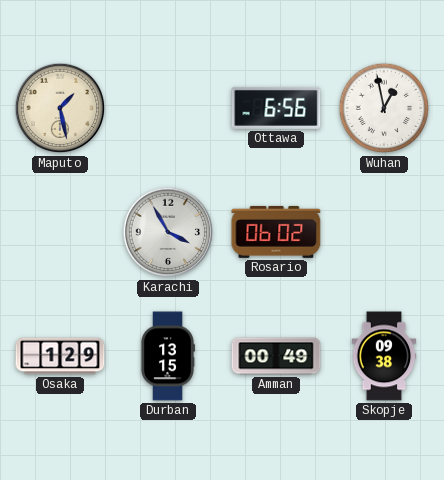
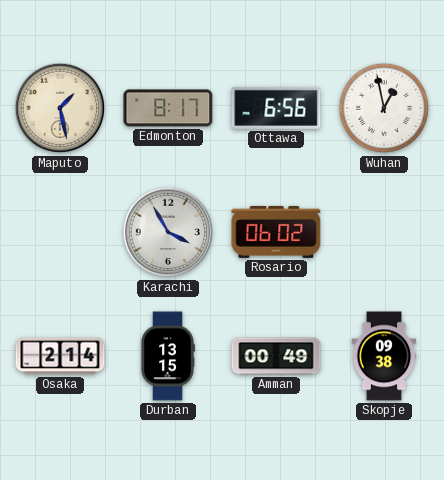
Edmonton: none -> 8:17 (168, 108)
Osaka: 1:29 -> 2:14 (60, 356)
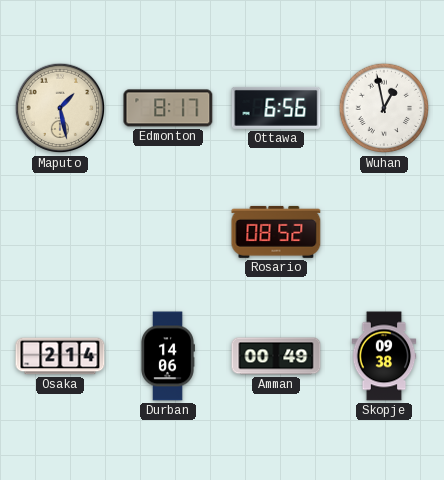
Karachi: 3:55 -> none (168, 232)
Rosario: 06:02 -> 08:52 (276, 232)
Durban: 13:15 -> 14:06 (168, 356)
